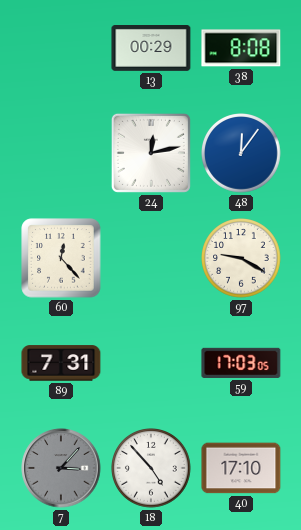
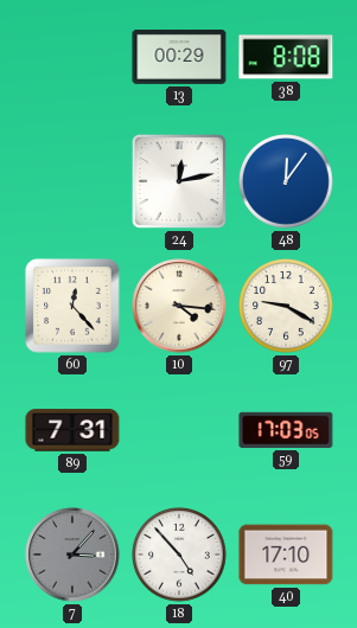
10: none -> 4:16 (179, 306)
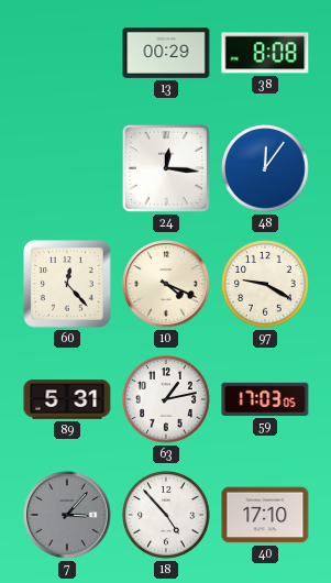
24: 12:13 -> 12:16 (166, 168)
10: 4:16 -> 4:19 (166, 284)
89: 7:31 -> 5:31 (67, 399)
63: none -> 1:13 (167, 400)
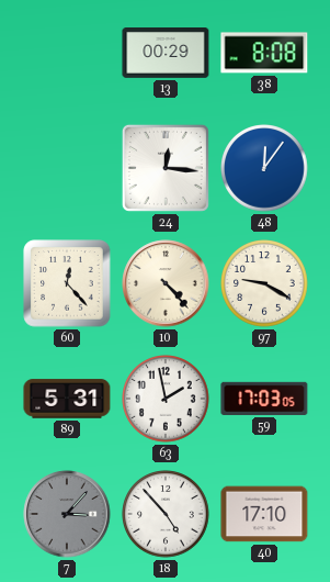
10: 4:19 -> 4:23 (166, 283)
63: 1:13 -> 1:58 (167, 400)
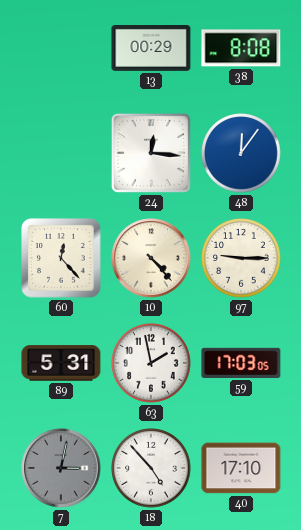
97: 9:20 -> 9:15 (242, 259)
7: 3:07 -> 3:02 (61, 468)
